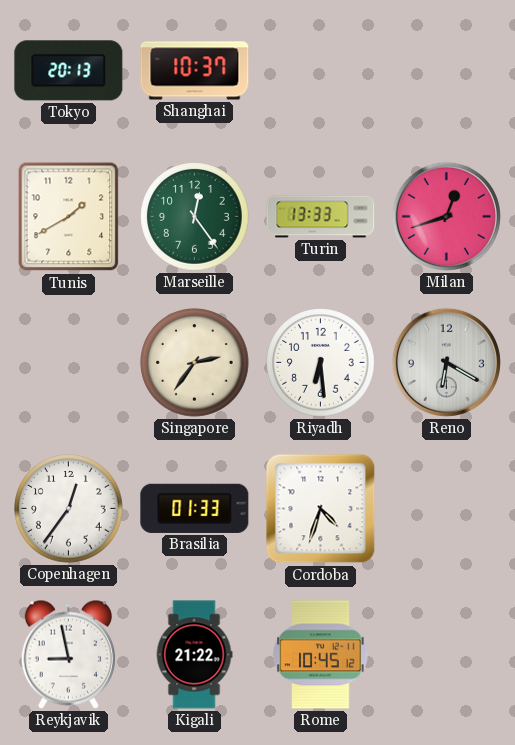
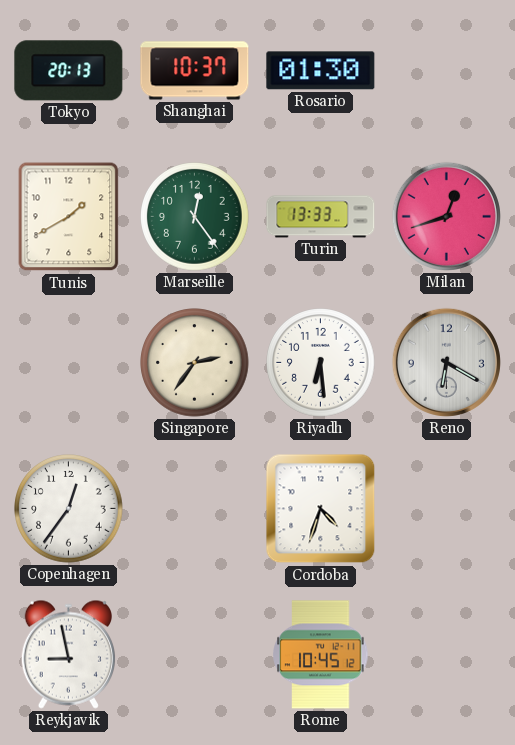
Rosario: none -> 01:30 (321, 71)
Brasilia: 01:33 -> none (195, 508)
Kigali: 21:22 -> none (194, 655)
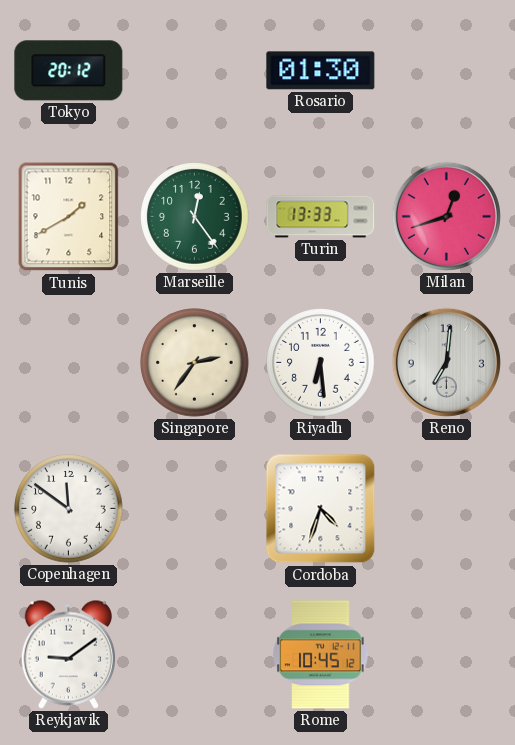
Tokyo: 20:13 -> 20:12 (69, 71)
Shanghai: 10:37 -> none (195, 71)
Reno: 6:20 -> 7:01 (446, 362)
Copenhagen: 12:36 -> 11:51 (69, 509)
Reykjavik: 8:58 -> 9:09 (68, 654)
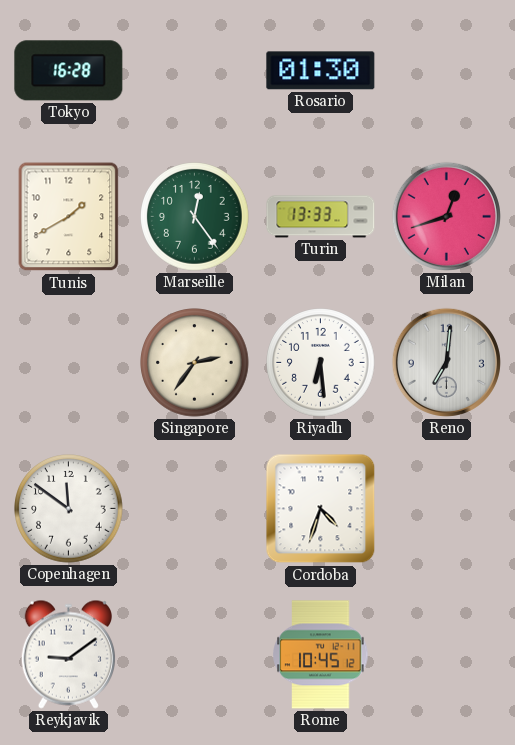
Tokyo: 20:12 -> 16:28 (69, 71)
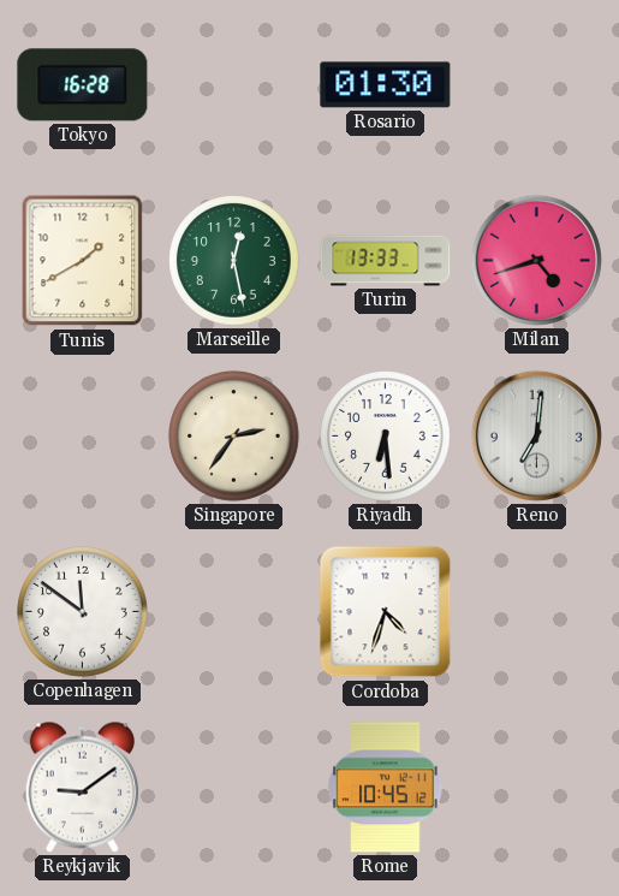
Marseille: 12:24 -> 12:28 (234, 261)
Milan: 12:42 -> 4:42 (536, 260)
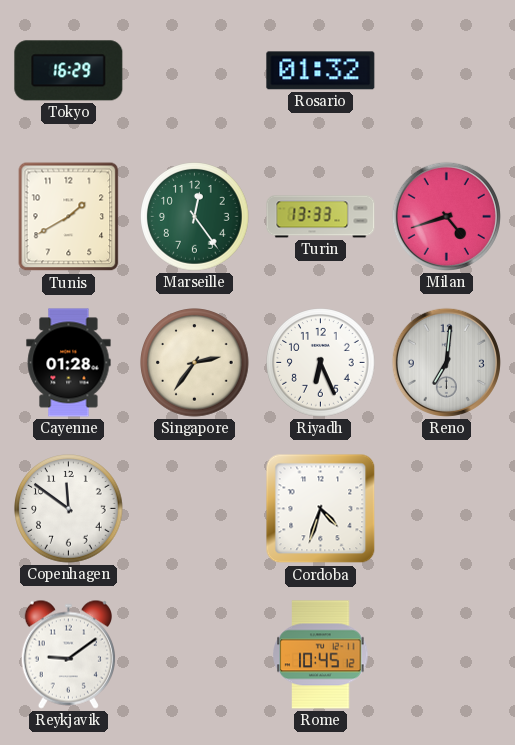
Tokyo: 16:28 -> 16:29 (69, 71)
Rosario: 01:30 -> 01:32 (321, 71)
Marseille: 12:28 -> 12:24 (195, 217)
Cayenne: none -> 01:28 (69, 363)
Riyadh: 6:29 -> 6:26 (321, 363)
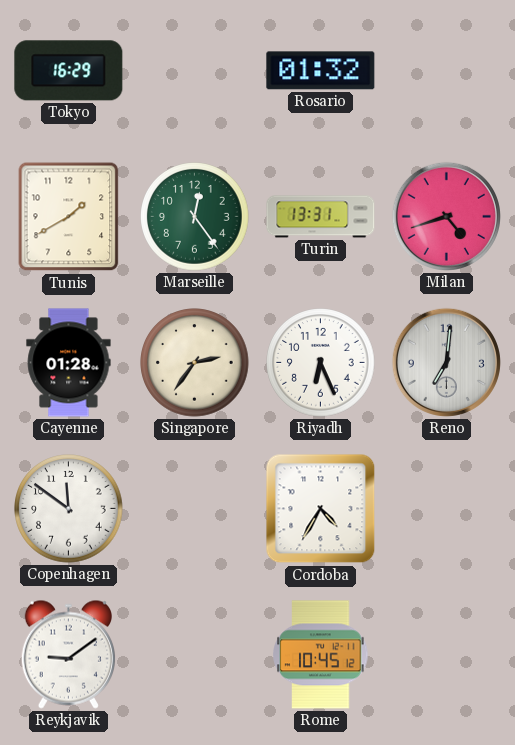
Turin: 13:33 -> 13:31 (321, 217)
Cordoba: 4:33 -> 4:35 (321, 509)
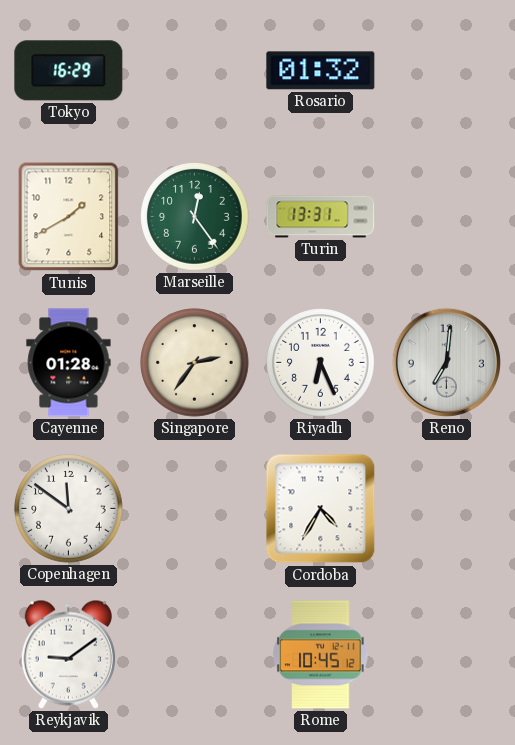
Milan: 4:42 -> none (446, 216)
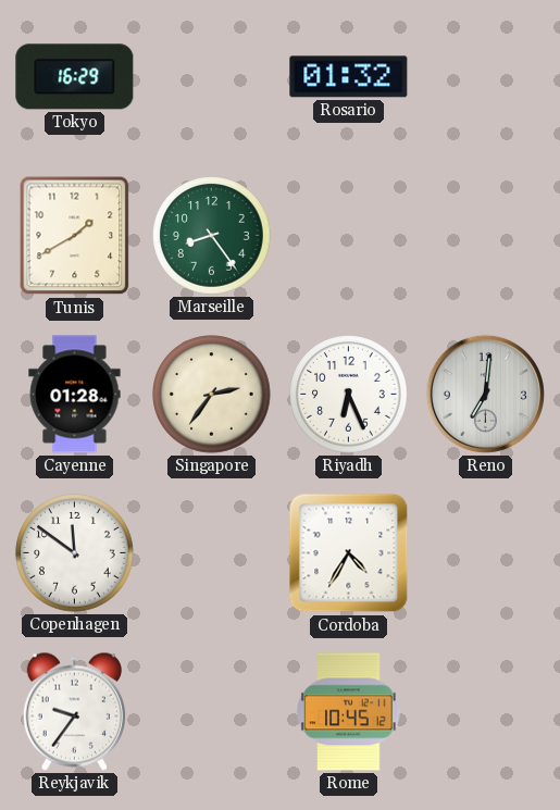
Marseille: 12:24 -> 8:24 (212, 236)
Turin: 13:31 -> none (321, 217)
Reykjavik: 9:09 -> 9:36 (74, 711)
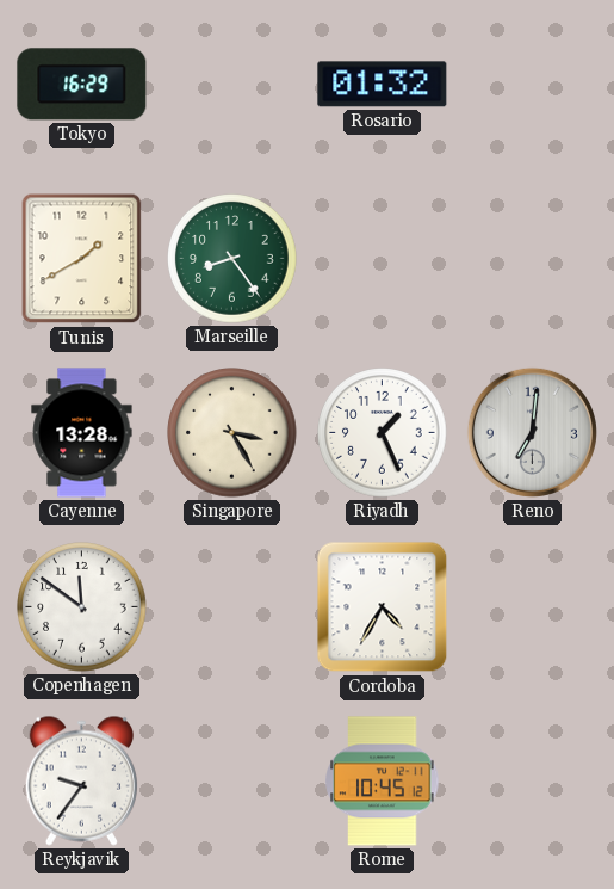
Cayenne: 01:28 -> 13:28 (82, 433)
Singapore: 2:36 -> 3:25 (232, 433)
Riyadh: 6:26 -> 1:26 (383, 433)
